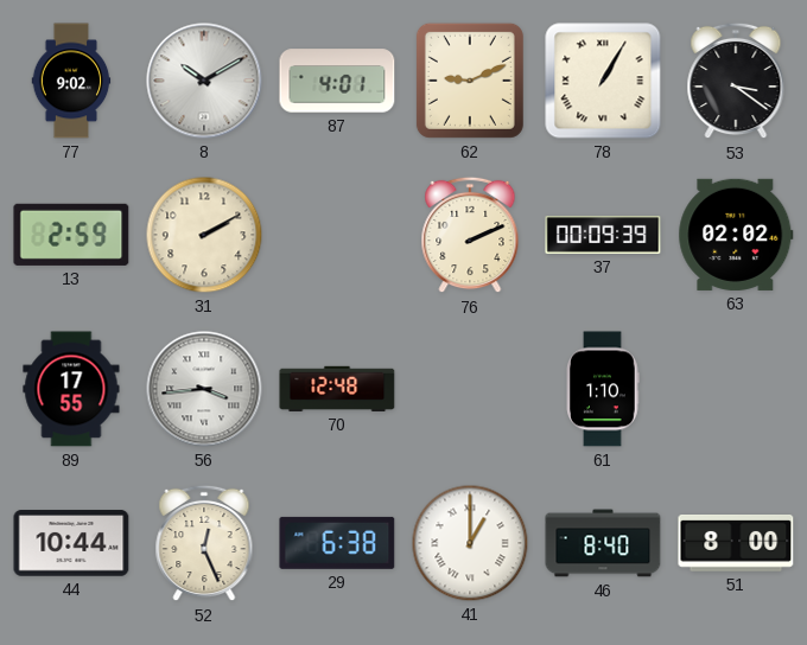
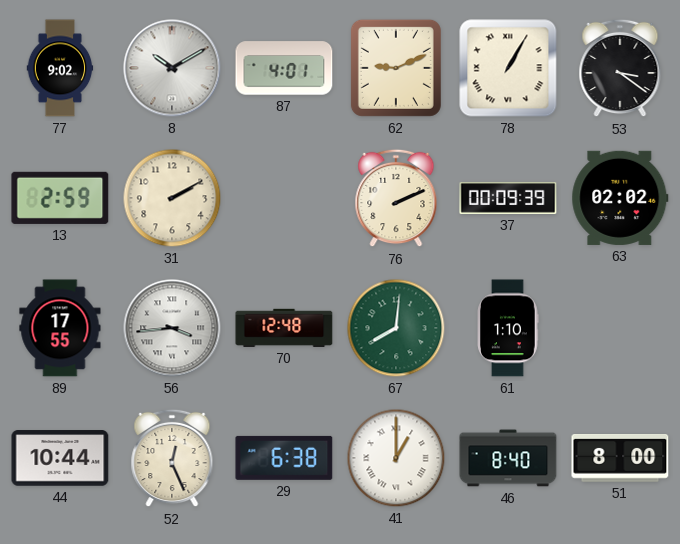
67: none -> 8:01 (396, 328)
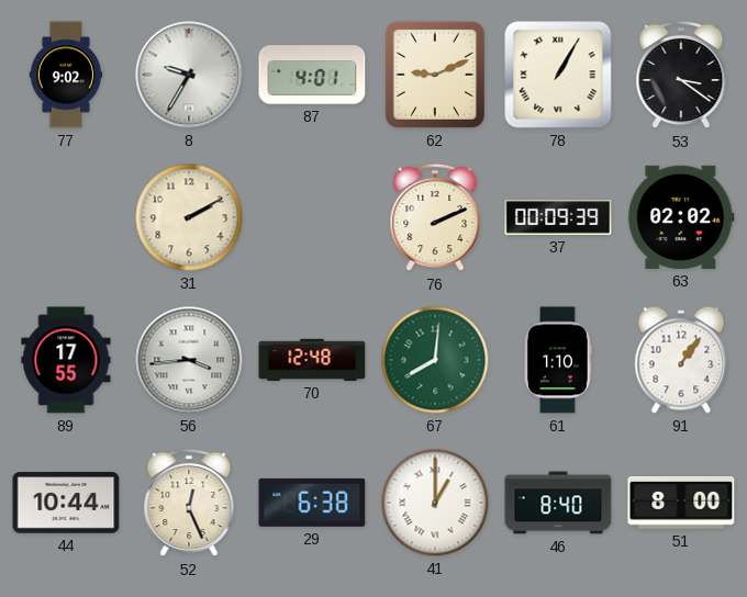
8: 10:10 -> 9:35 (189, 75)
13: 2:59 -> none (60, 198)
91: none -> 1:06 (681, 360)
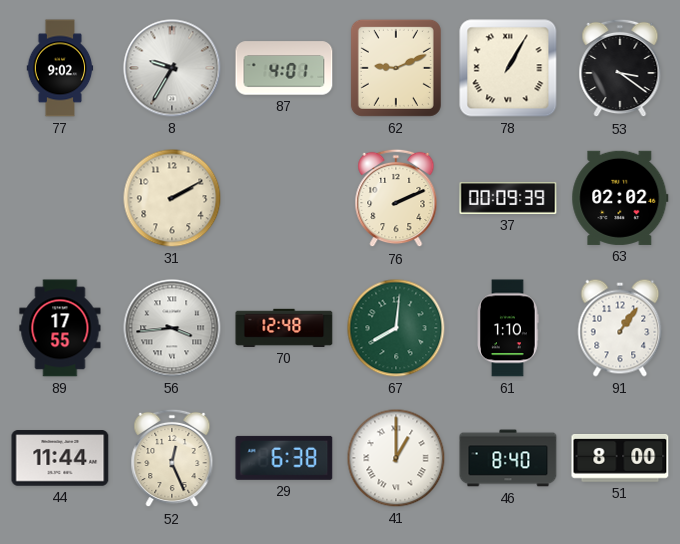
44: 10:44 -> 11:44 (60, 458)
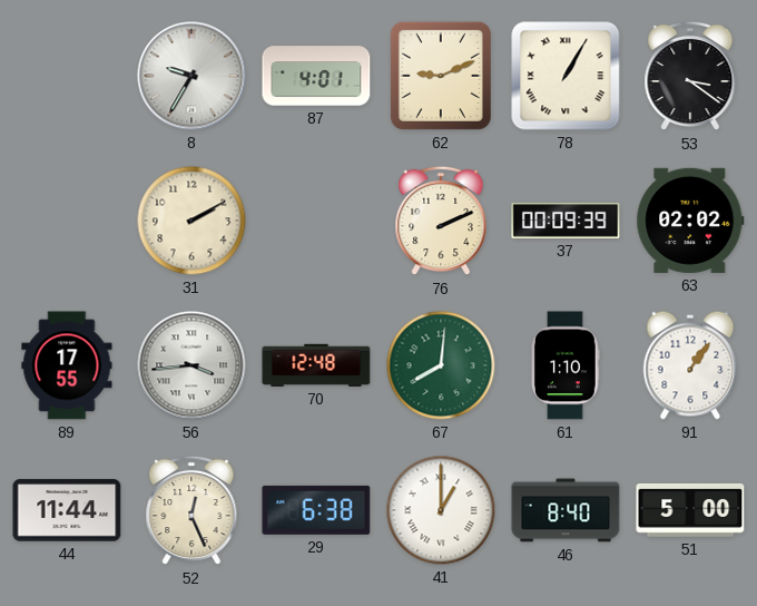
77: 9:02 -> none (60, 68)
51: 8:00 -> 5:00 (690, 511)
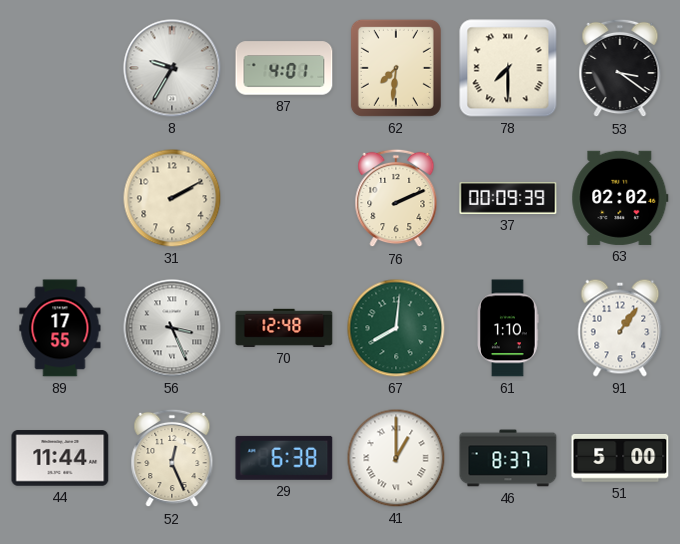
62: 9:11 -> 7:31 (396, 68)
78: 1:05 -> 7:30 (508, 68)
56: 3:44 -> 3:26 (172, 328)
46: 8:40 -> 8:37 (508, 458)
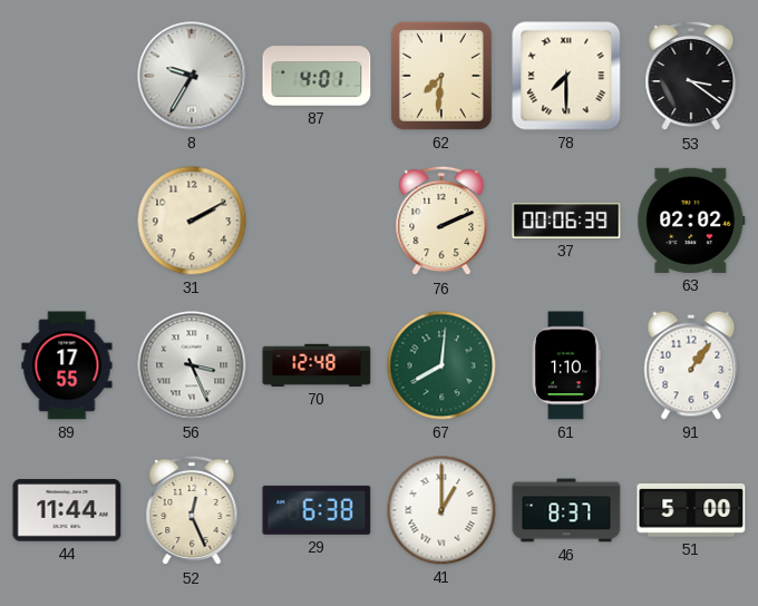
37: 00:09 -> 00:06 (566, 222)
